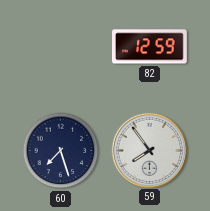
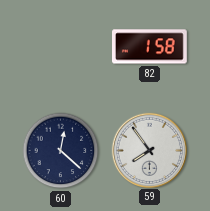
82: 12:59 -> 1:58 (150, 47)
60: 7:27 -> 12:22 (61, 151)
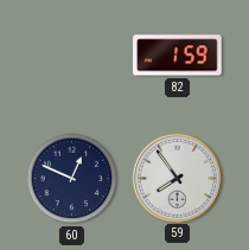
82: 1:58 -> 1:59 (178, 56)
60: 12:22 -> 12:49 (72, 179)
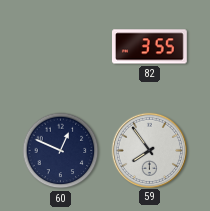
82: 1:59 -> 3:55 (150, 47)
